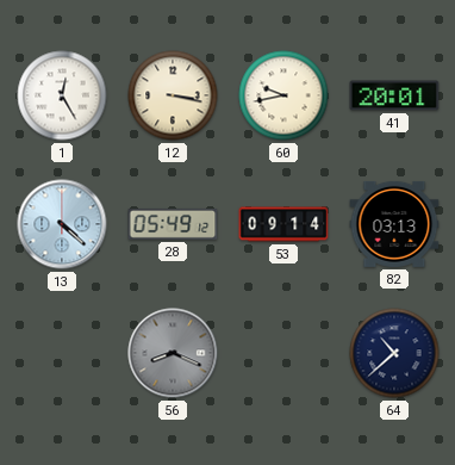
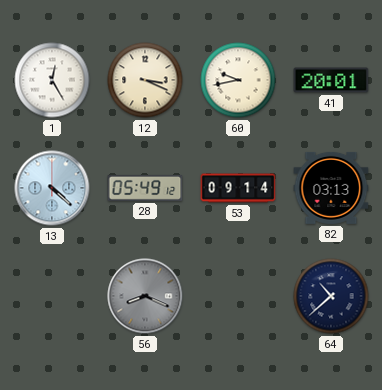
12: 3:17 -> 3:19 (145, 80)
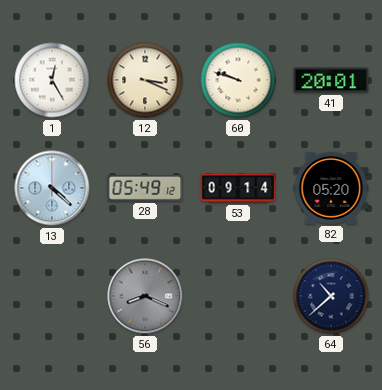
60: 9:43 -> 9:48 (238, 80)
82: 03:13 -> 05:20 (331, 188)
